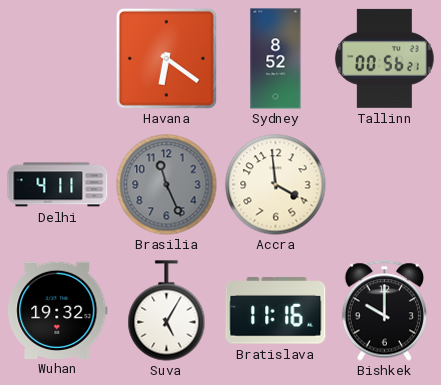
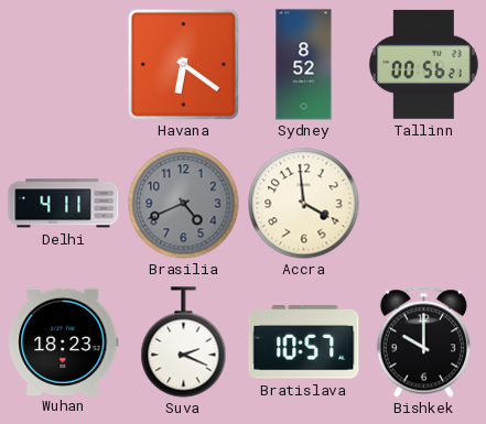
Brasilia: 11:26 -> 4:41 (184, 204)
Wuhan: 19:32 -> 18:23 (64, 341)
Suva: 5:05 -> 2:19 (184, 343)
Bratislava: 11:16 -> 10:57 (304, 343)
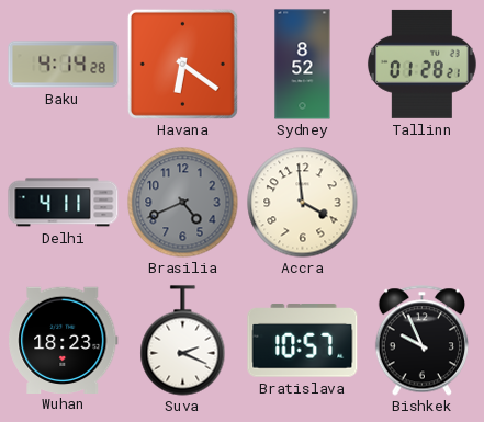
Baku: none -> 4:14 (64, 65)
Tallinn: 00:56 -> 01:28 (421, 64)
Bishkek: 10:00 -> 9:56 (421, 341)
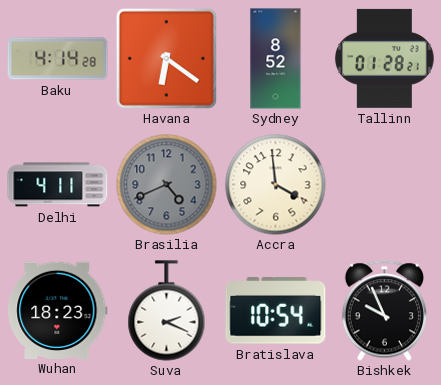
Bratislava: 10:57 -> 10:54 (276, 311)
